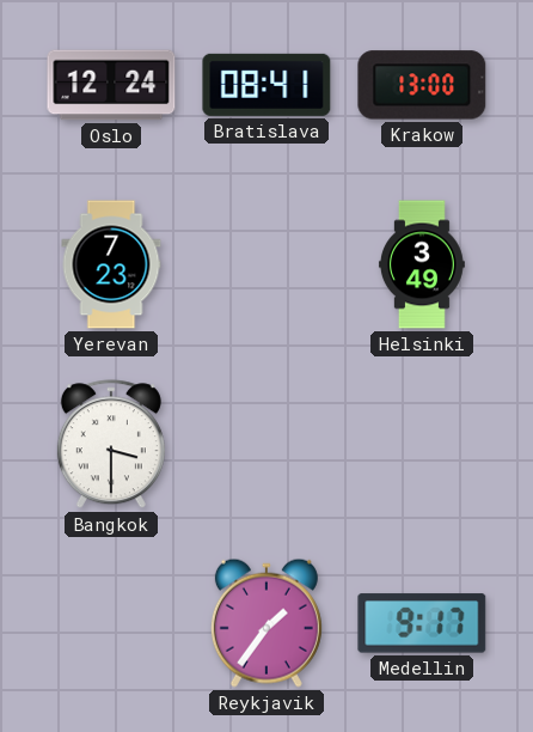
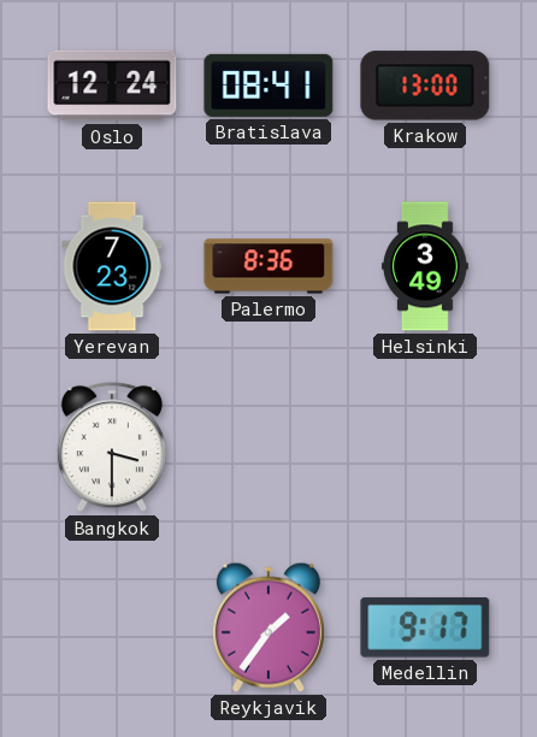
Palermo: none -> 8:36 (268, 266)
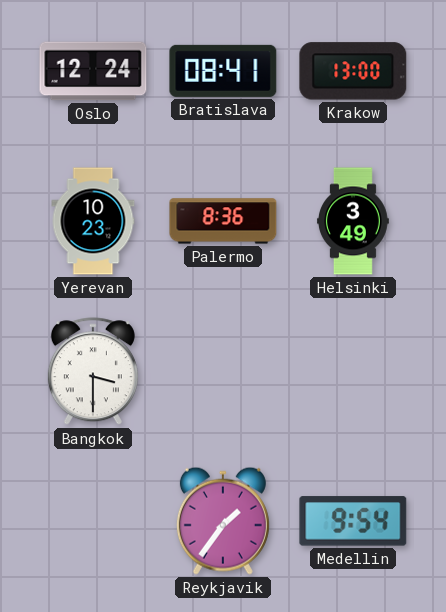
Yerevan: 7:23 -> 10:23 (93, 221)
Medellin: 9:17 -> 9:54 (353, 521)
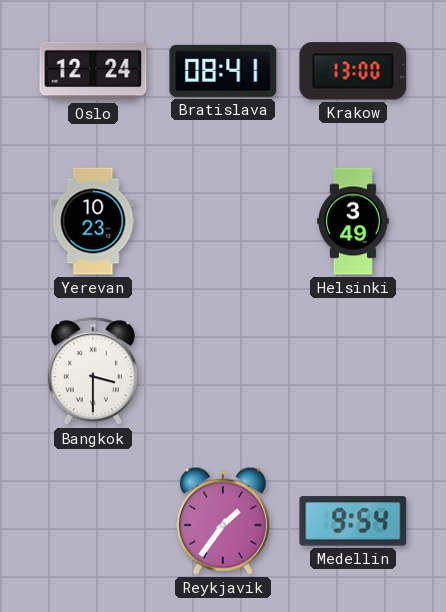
Palermo: 8:36 -> none (223, 221)
